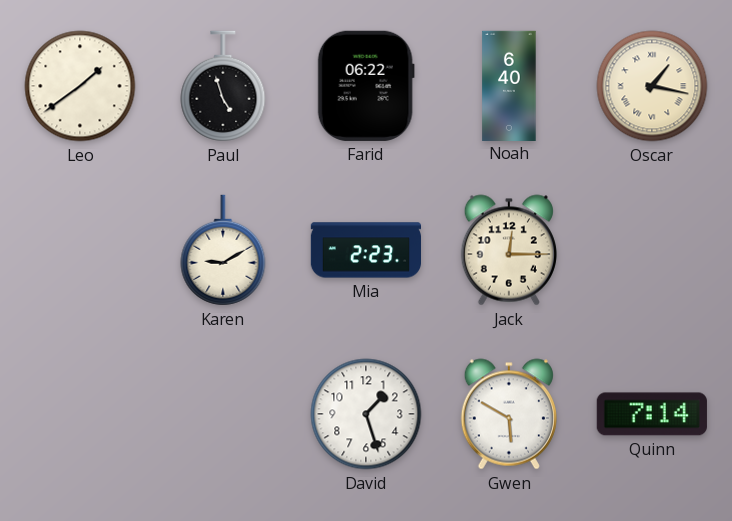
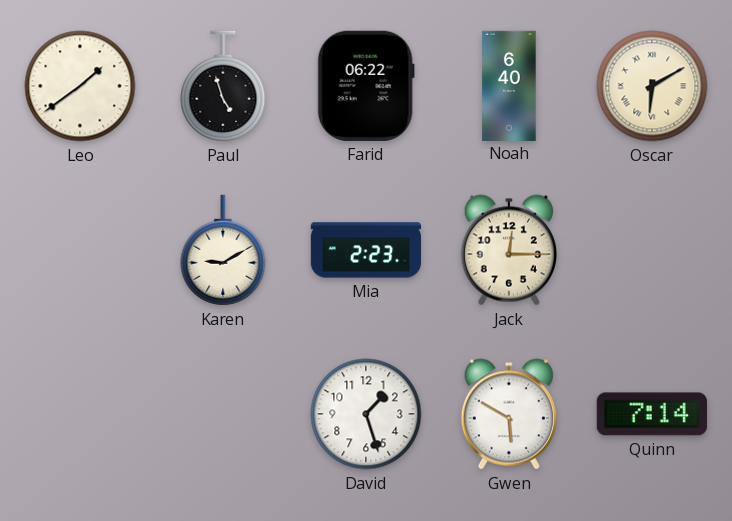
Oscar: 1:17 -> 6:10 (652, 86)
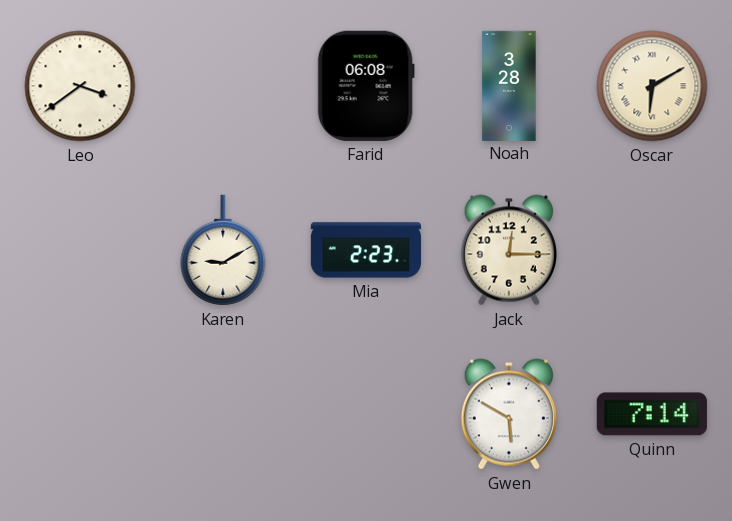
Leo: 1:39 -> 3:39 (80, 86)
Paul: 4:57 -> none (223, 86)
Farid: 06:22 -> 06:08 (366, 86)
Noah: 6:40 -> 3:28 (509, 85)
David: 1:27 -> none (366, 414)
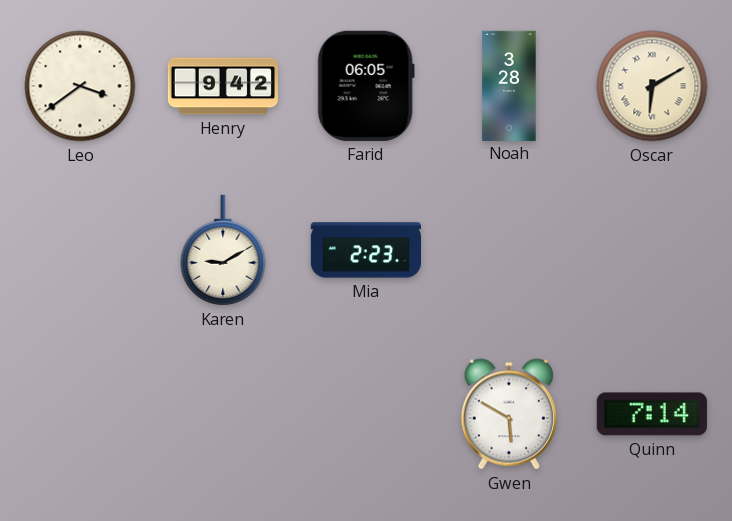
Henry: none -> 9:42 (222, 86)
Farid: 06:08 -> 06:05 (366, 86)
Jack: 12:15 -> none (509, 250)
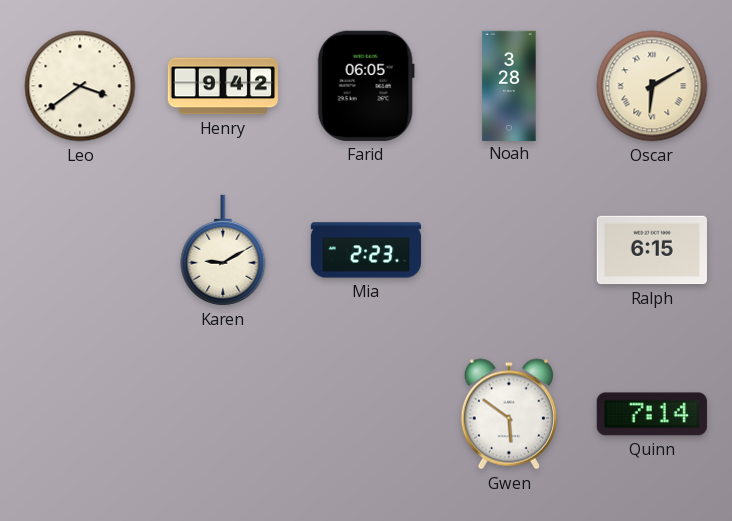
Ralph: none -> 6:15 (652, 250)
Gwen: 5:50 -> 5:51 (509, 414)
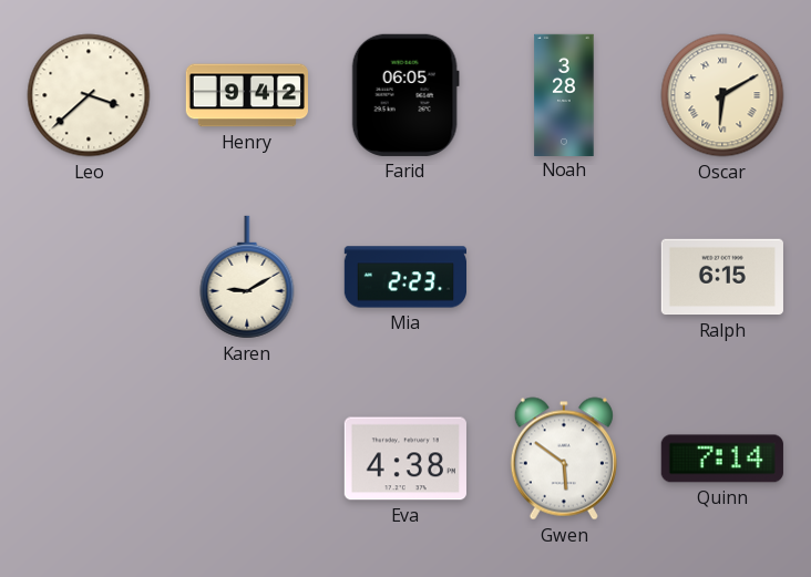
Leo: 3:39 -> 3:38 (89, 95)
Eva: none -> 4:38 (405, 458)
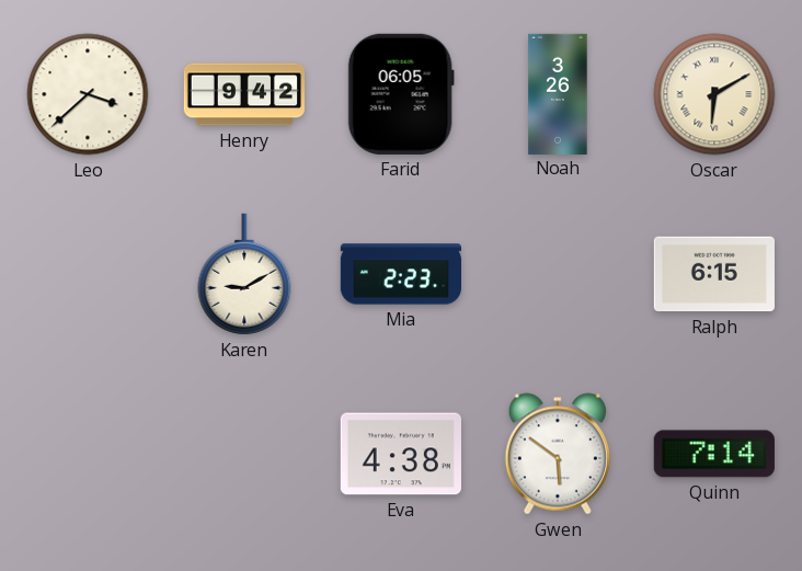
Noah: 3:28 -> 3:26 (558, 93)
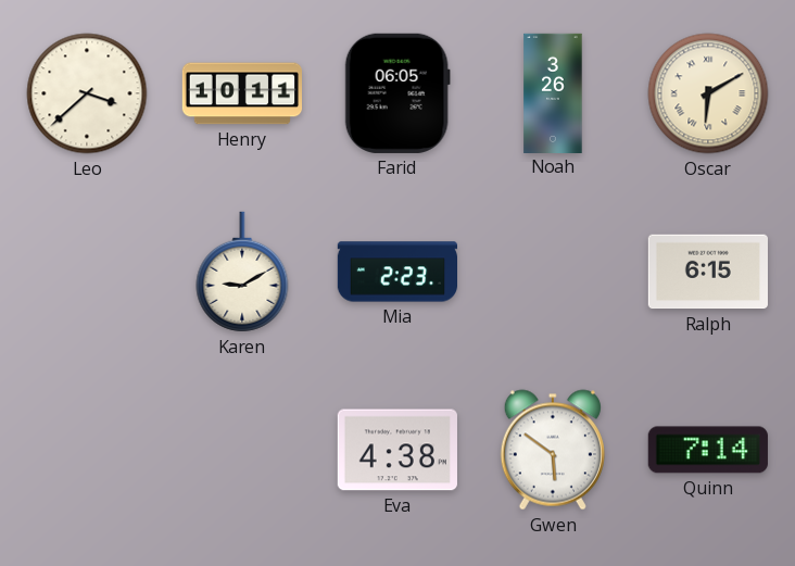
Henry: 9:42 -> 10:11 (241, 93)
